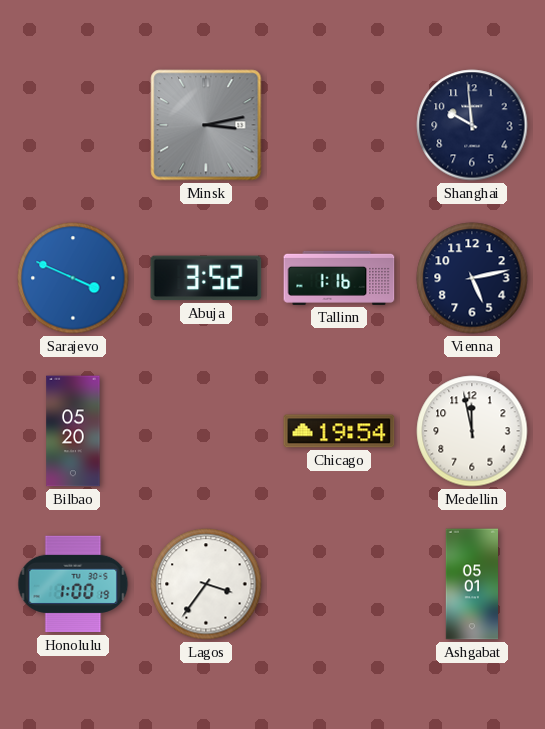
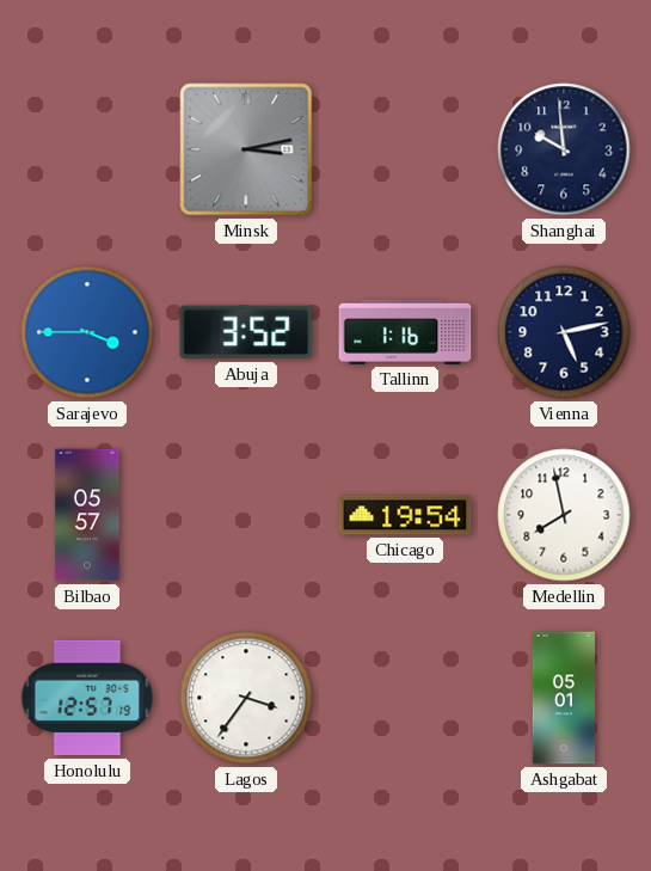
Sarajevo: 3:49 -> 3:45 (87, 332)
Bilbao: 05:20 -> 05:57 (87, 515)
Medellin: 11:58 -> 7:58 (564, 515)
Honolulu: 1:00 -> 12:57 (87, 698)
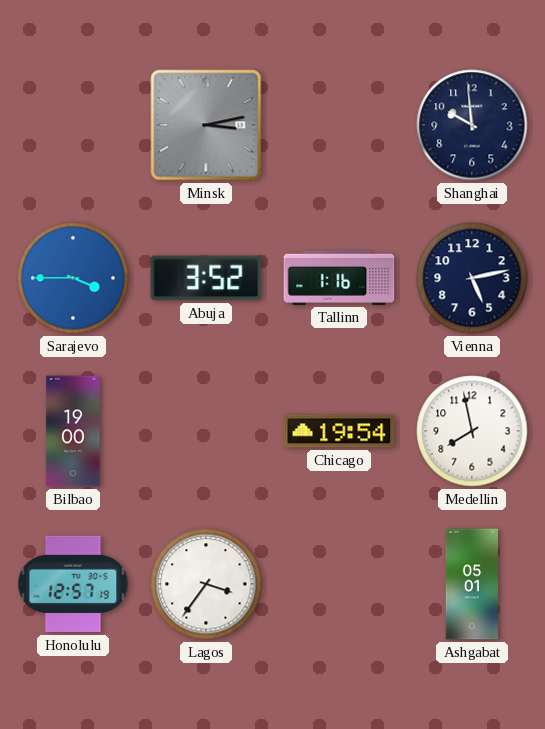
Bilbao: 05:57 -> 19:00 (73, 431)
